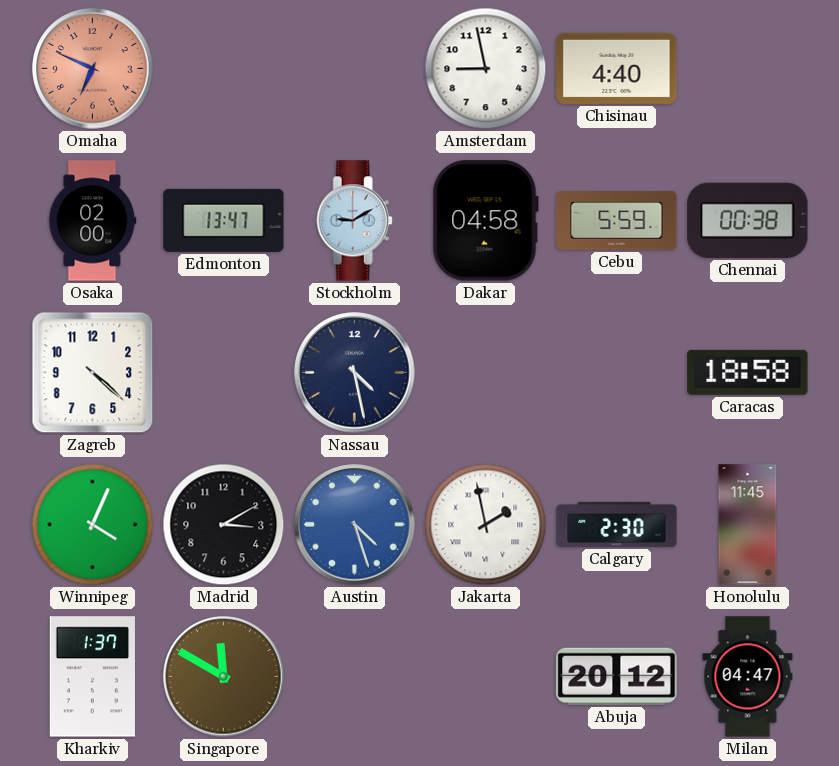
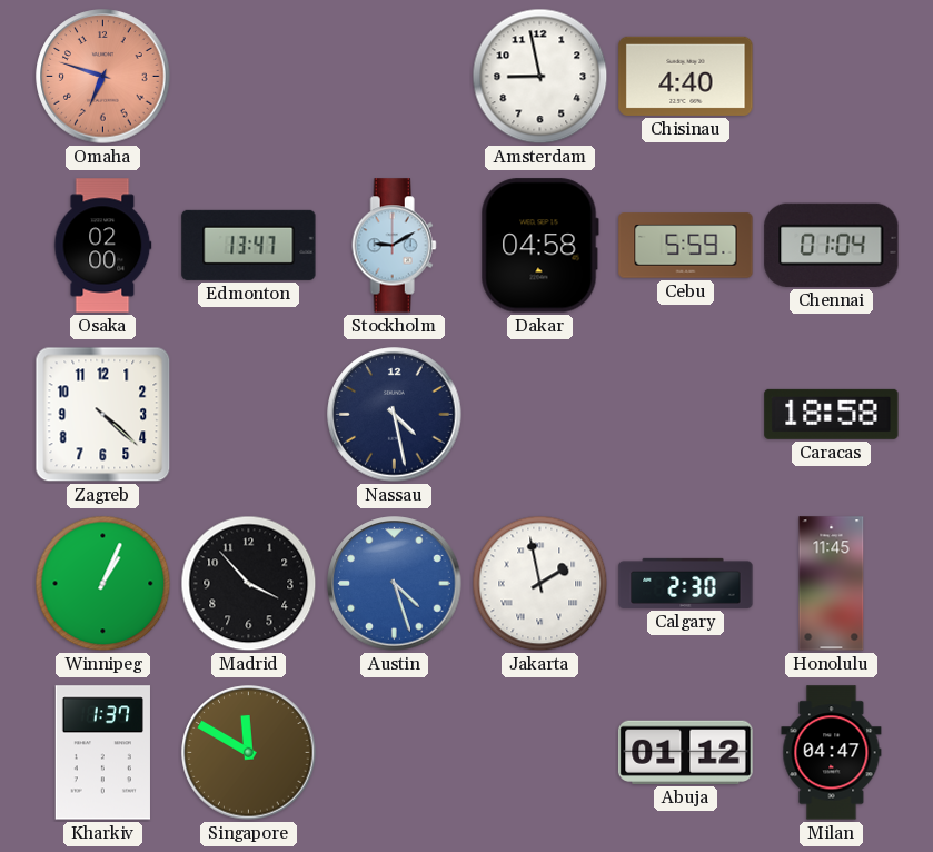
Omaha: 6:49 -> 6:48 (103, 77)
Chennai: 00:38 -> 01:04 (832, 245)
Winnipeg: 4:04 -> 1:04 (103, 584)
Madrid: 3:10 -> 3:53 (249, 584)
Abuja: 20:12 -> 01:12 (686, 752)
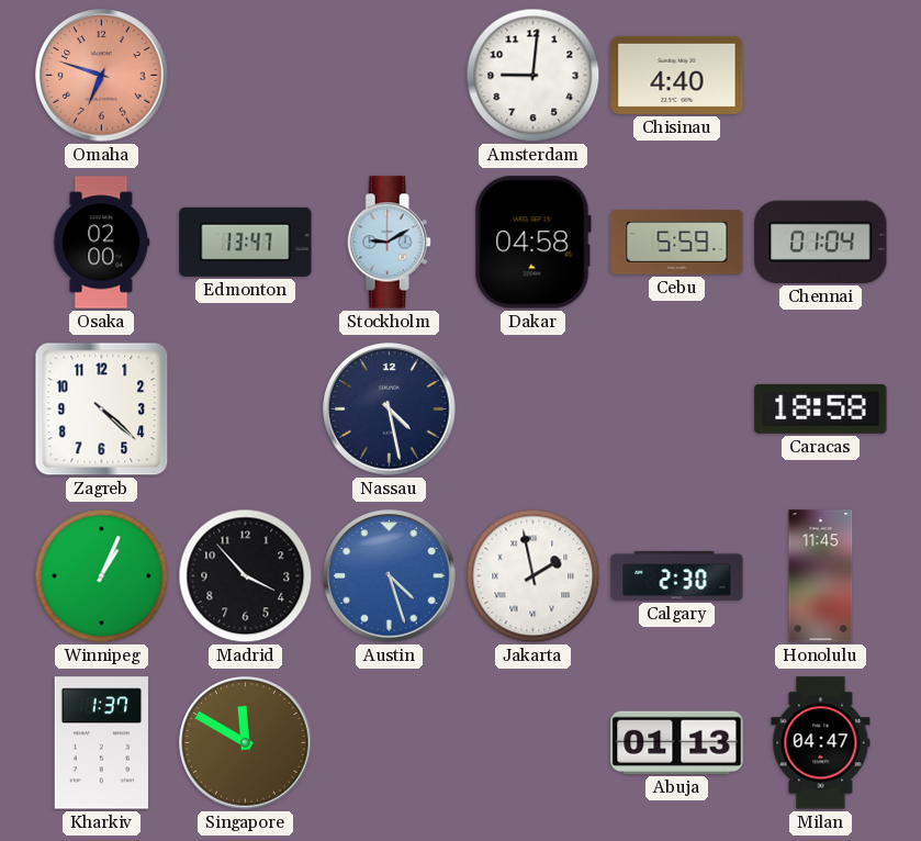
Amsterdam: 8:58 -> 9:01 (533, 76)
Abuja: 01:12 -> 01:13 (677, 742)
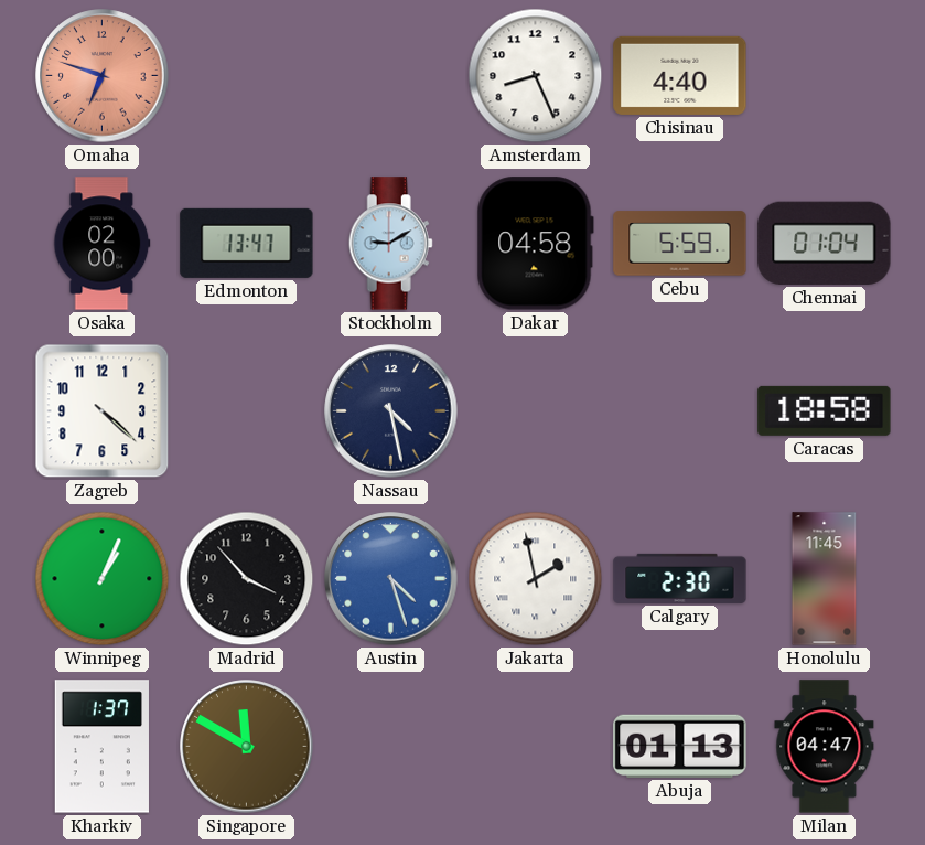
Amsterdam: 9:01 -> 8:26 (536, 76)
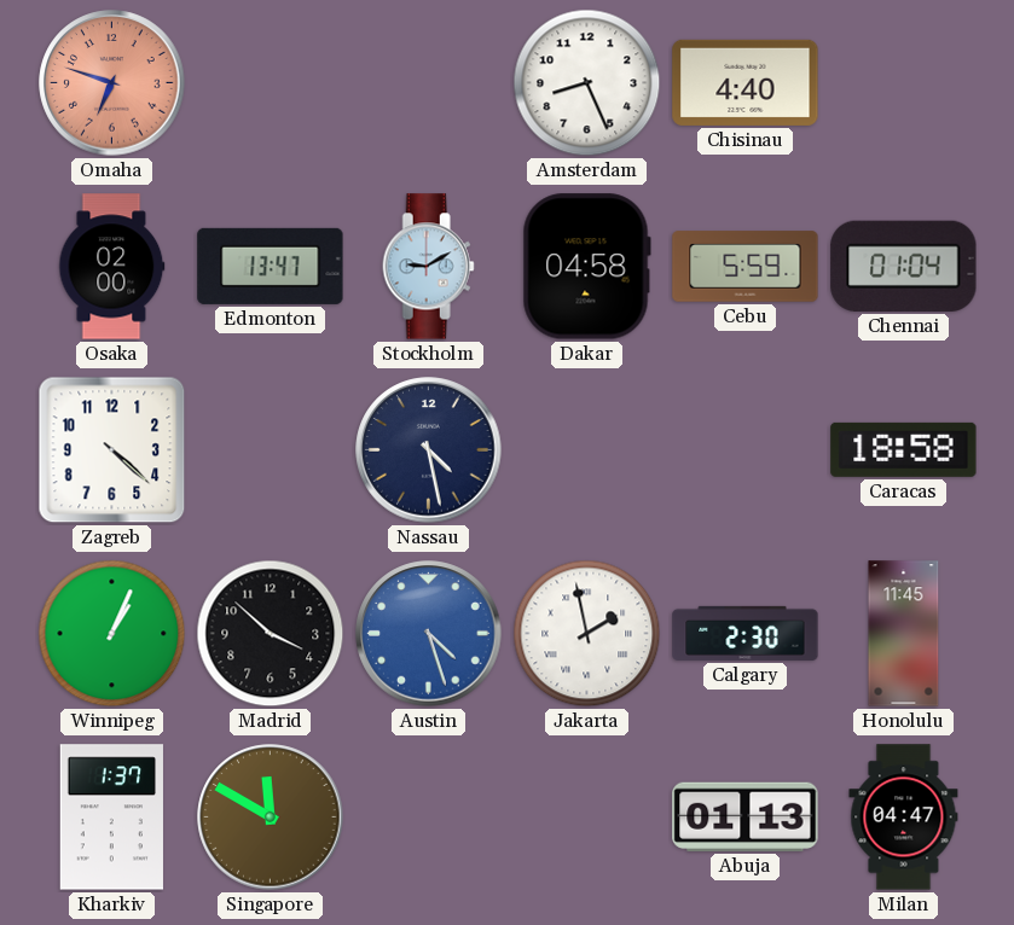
Madrid: 3:53 -> 3:52 (271, 634)
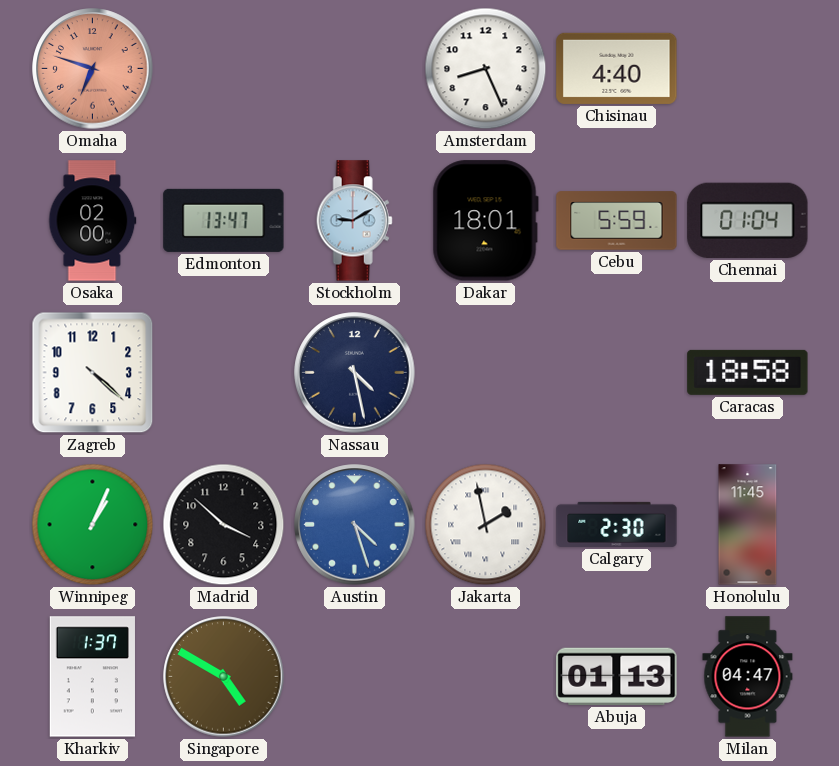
Dakar: 04:58 -> 18:01 (485, 221)
Singapore: 11:50 -> 4:50 (224, 677)
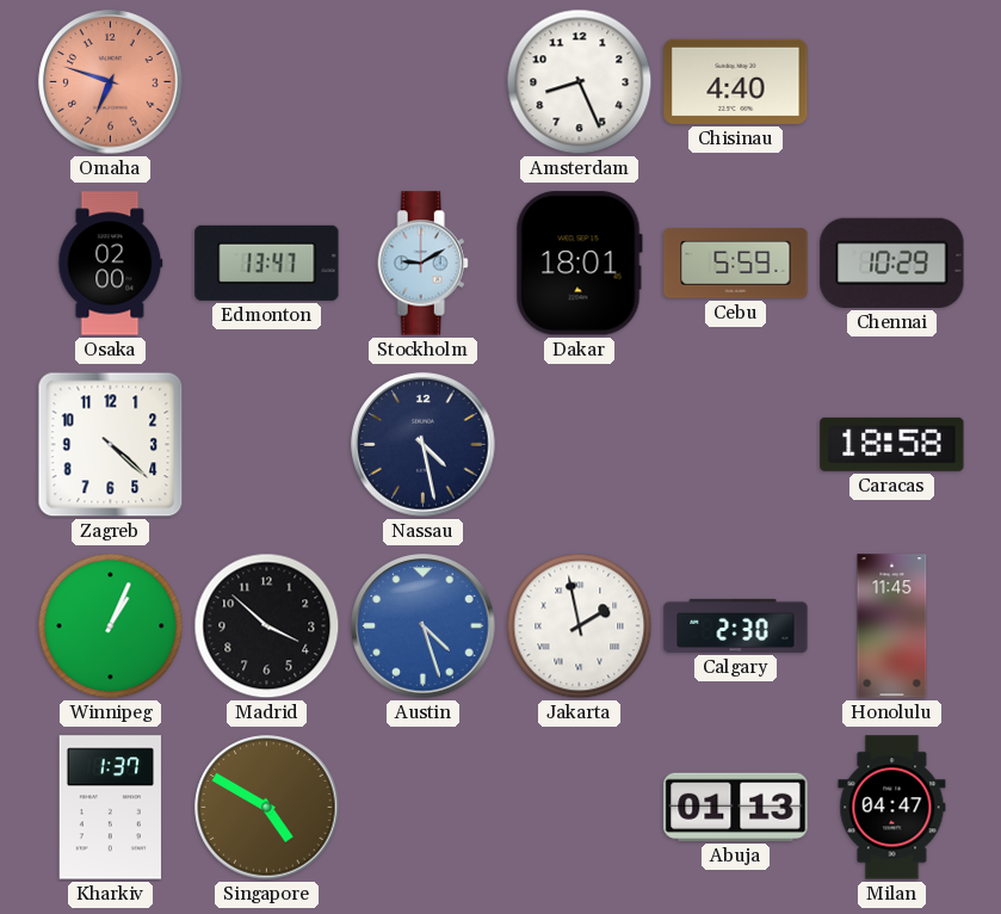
Chennai: 01:04 -> 10:29 (892, 263)
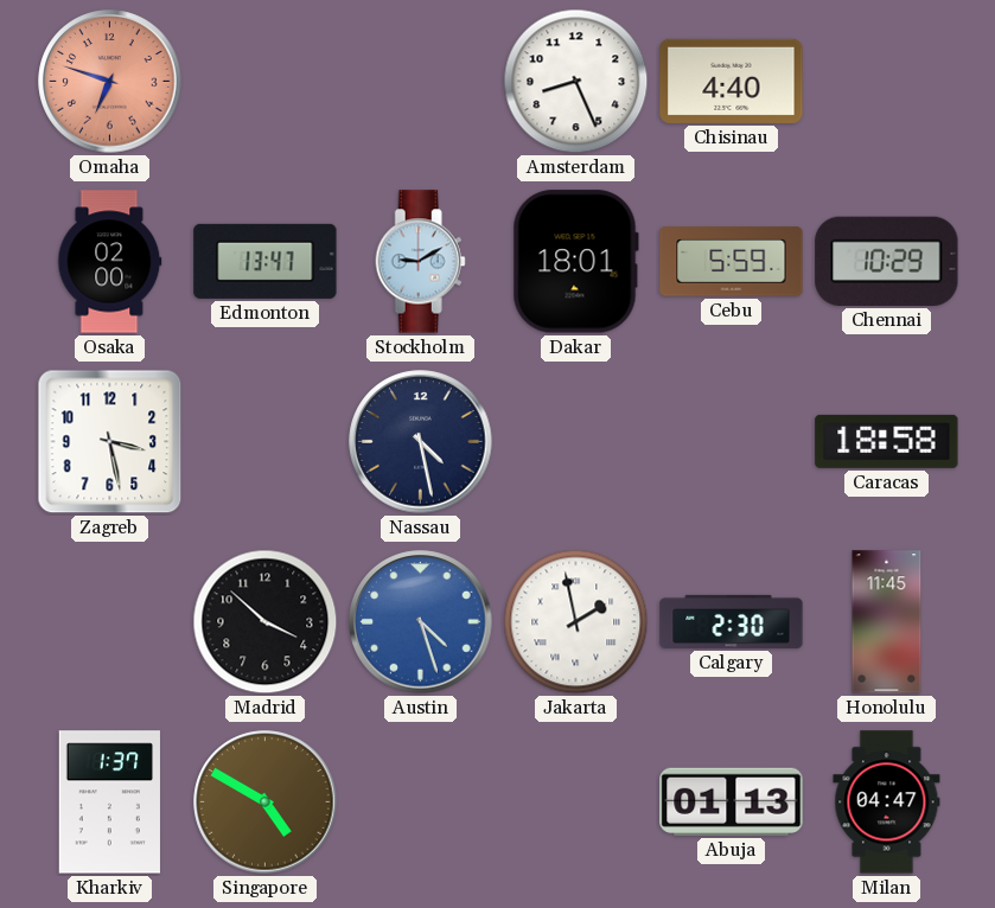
Zagreb: 4:22 -> 3:28 (110, 442)
Winnipeg: 1:04 -> none (111, 626)
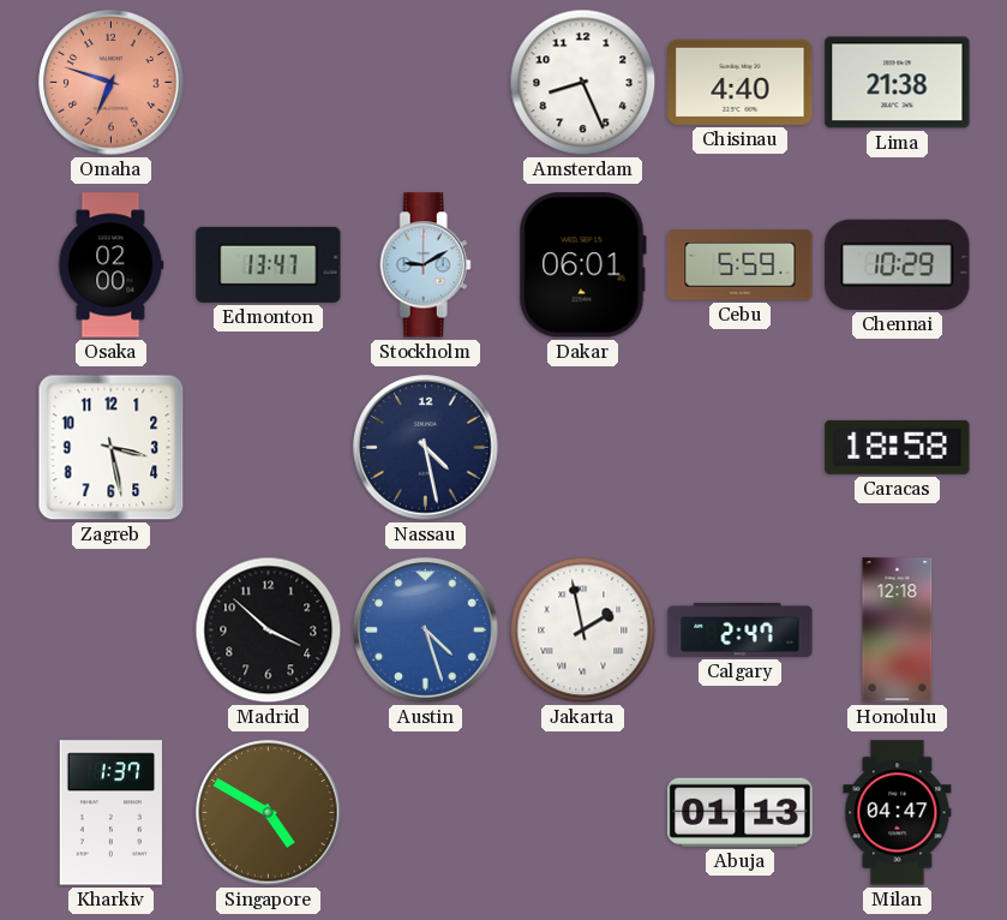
Lima: none -> 21:38 (898, 83)
Dakar: 18:01 -> 06:01 (582, 265)
Calgary: 2:30 -> 2:47 (741, 629)
Honolulu: 11:45 -> 12:18 (898, 631)
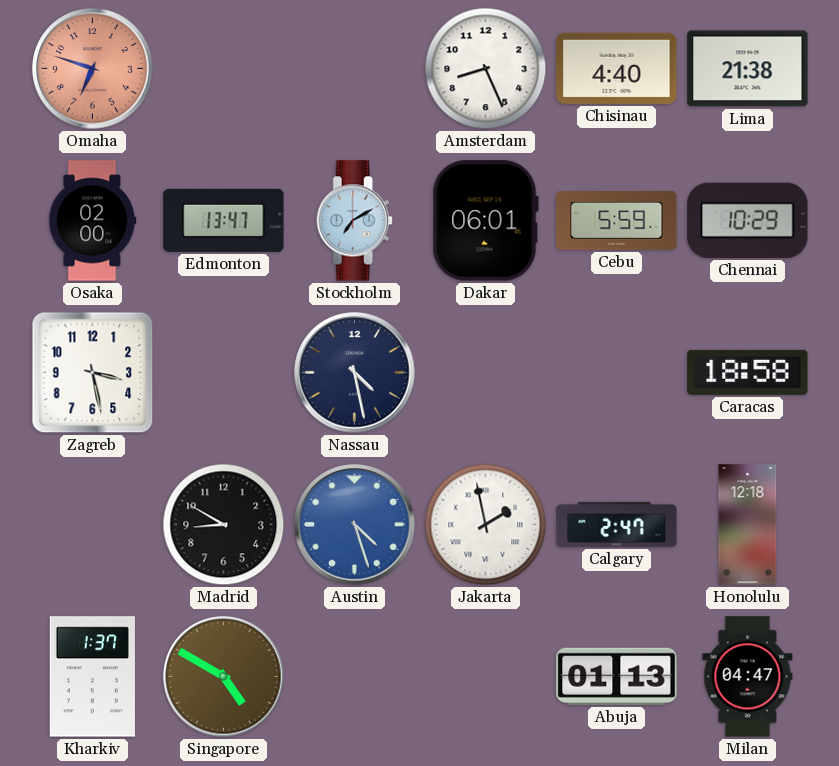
Stockholm: 9:10 -> 7:10 (354, 221)
Madrid: 3:52 -> 8:50 (224, 525)
